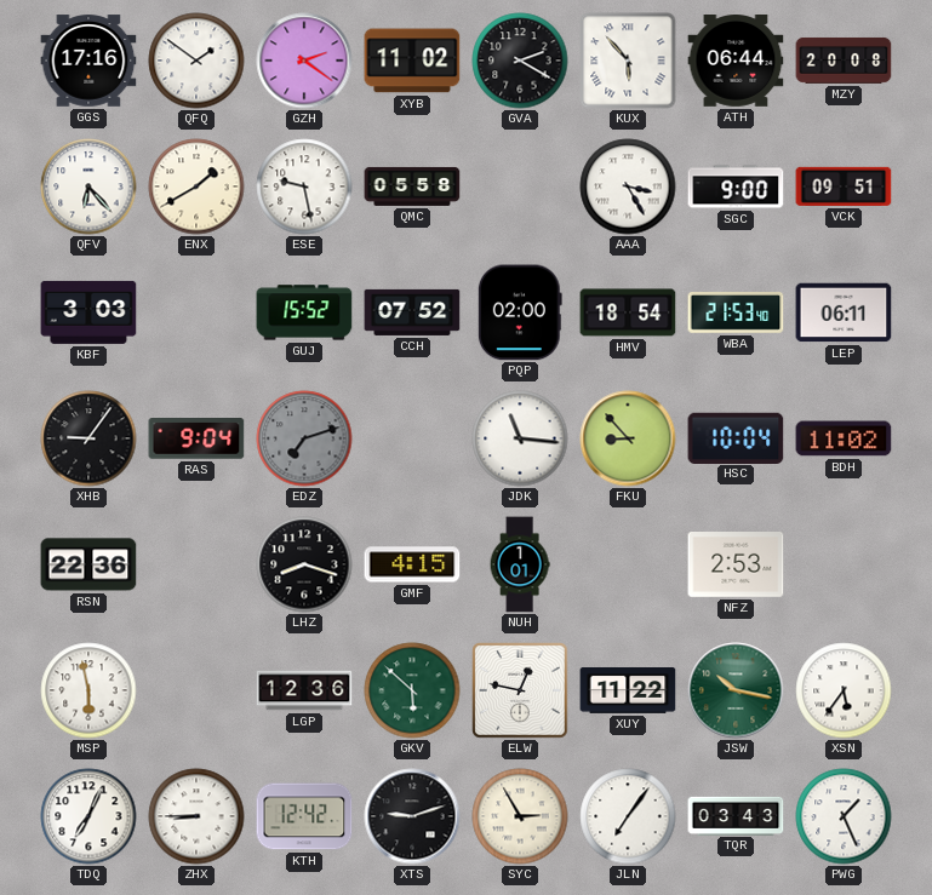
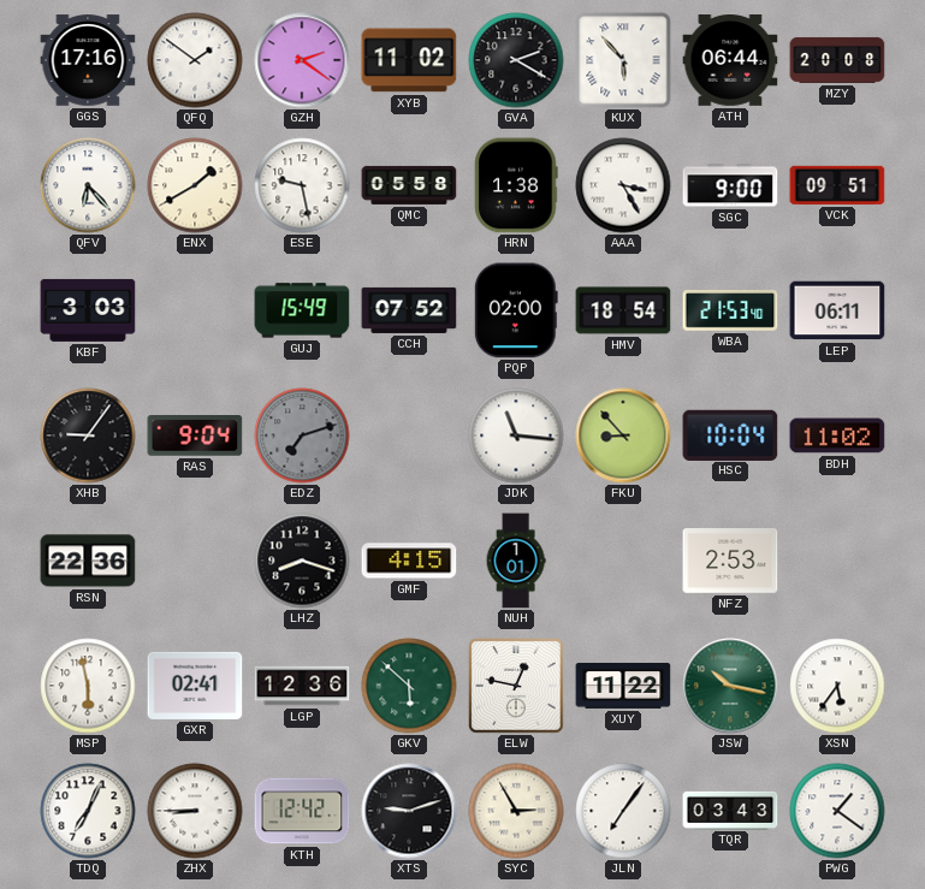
HRN: none -> 1:38 (516, 185)
GUJ: 15:52 -> 15:49 (302, 310)
GXR: none -> 02:41 (195, 686)
PWG: 1:26 -> 1:21 (837, 811)
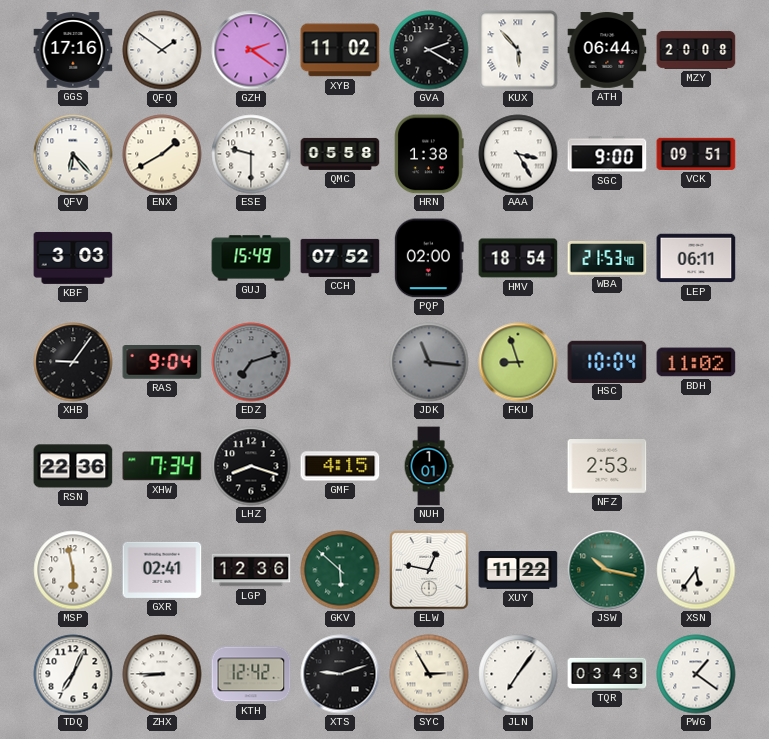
ESE: 9:28 -> 9:30 (251, 154)
JDK dial: white -> grey (429, 362)
FKU: 8:53 -> 8:57 (518, 362)
XHW: none -> 7:34 (162, 466)
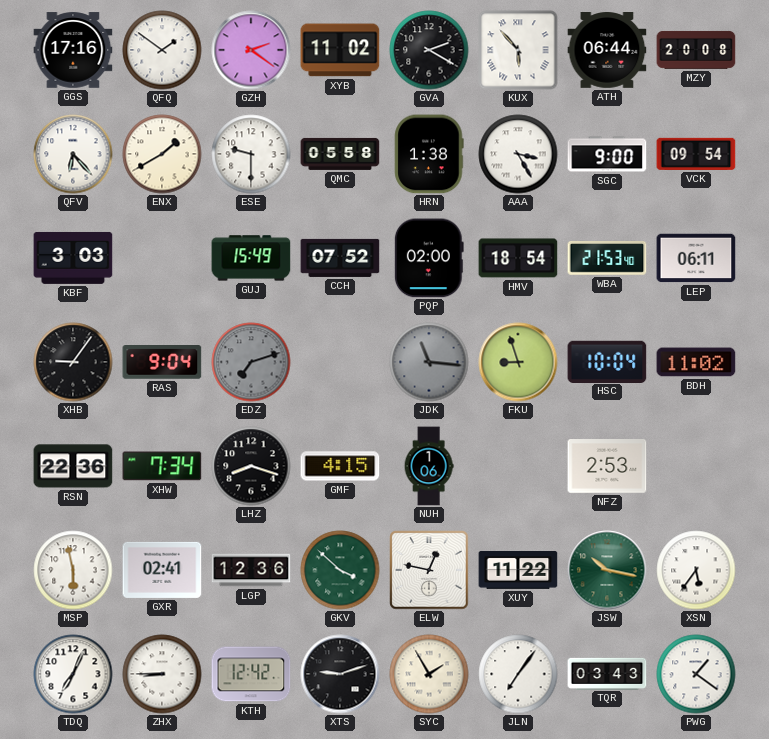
VCK: 09:51 -> 09:54 (696, 154)
NUH: 1:01 -> 1:06 (429, 466)
GKV: 5:52 -> 3:52 (340, 570)
SYC: 2:55 -> 1:55 (429, 674)
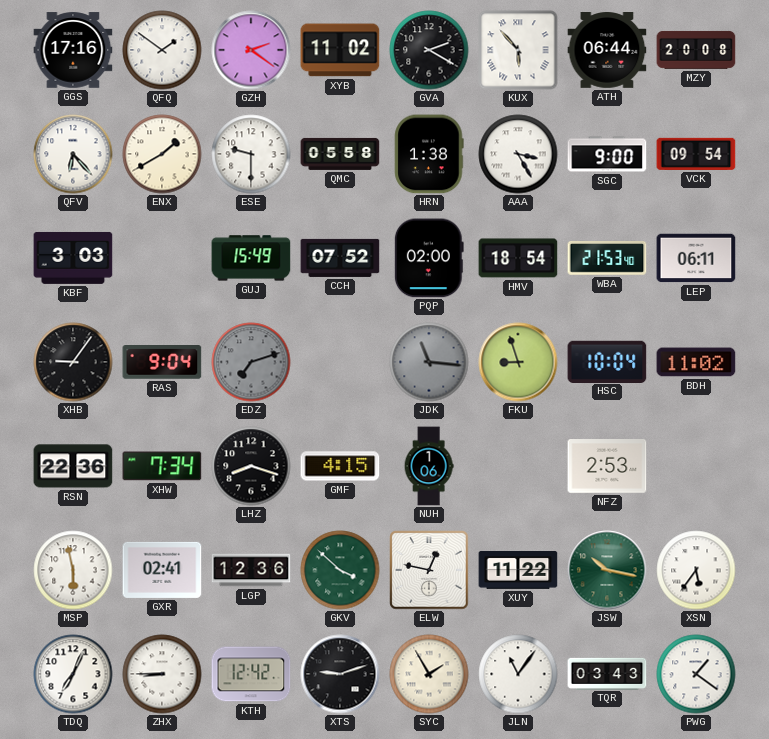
JLN: 7:06 -> 11:06 (518, 674)
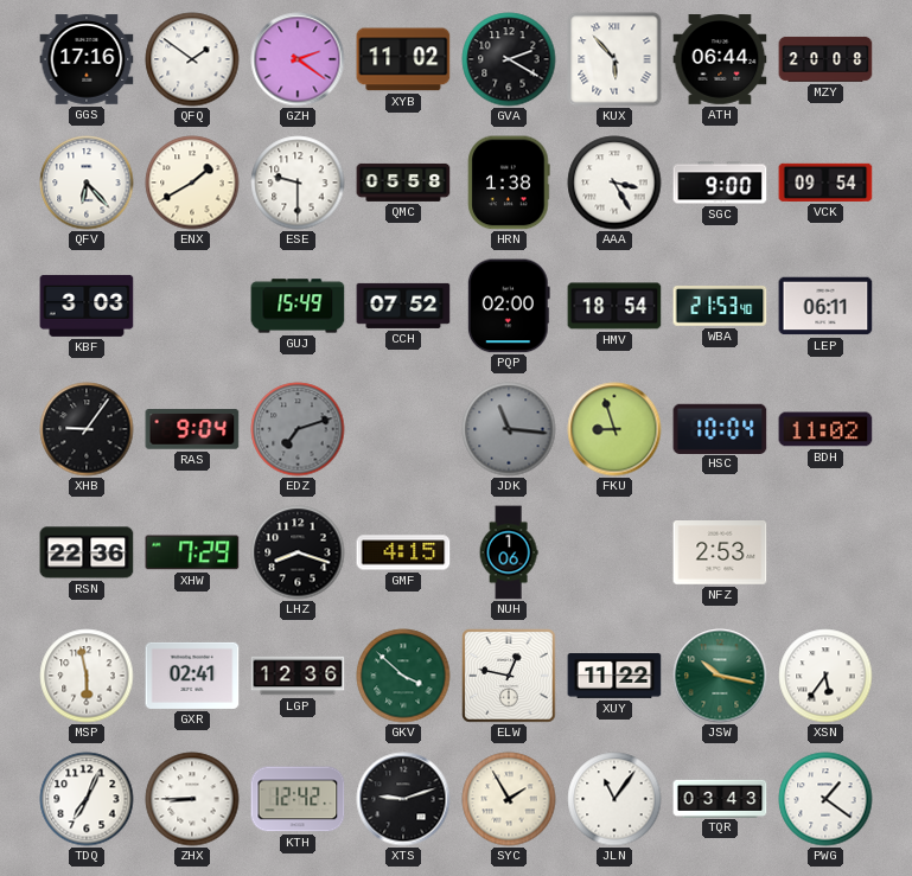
XHW: 7:34 -> 7:29 (192, 552)
